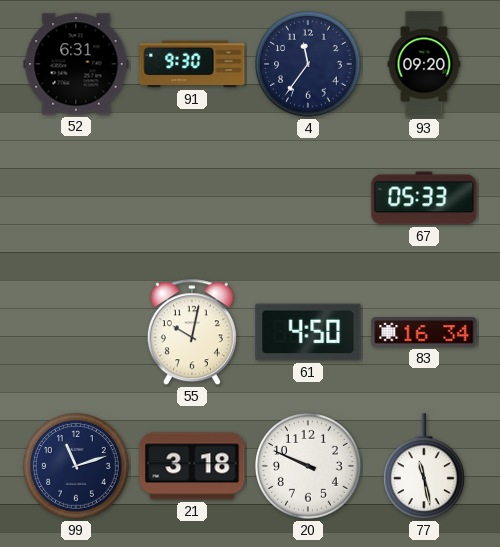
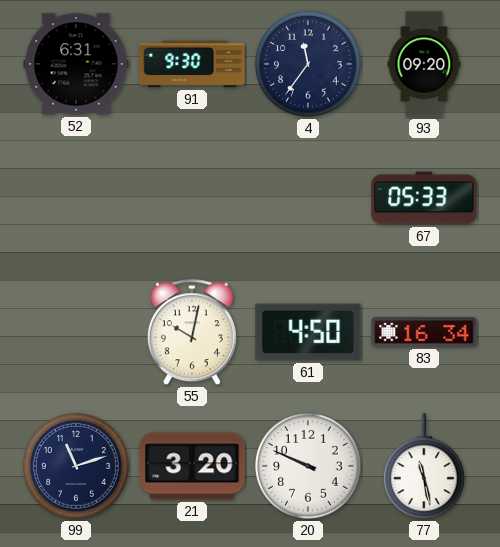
21: 3:18 -> 3:20 (192, 466)
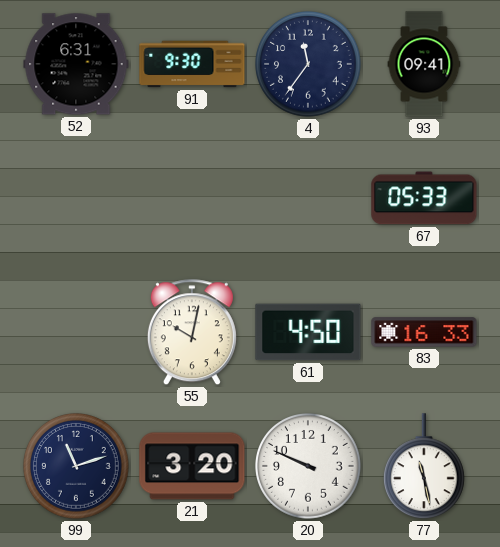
93: 09:20 -> 09:41 (424, 64)
83: 16:34 -> 16:33 (424, 332)
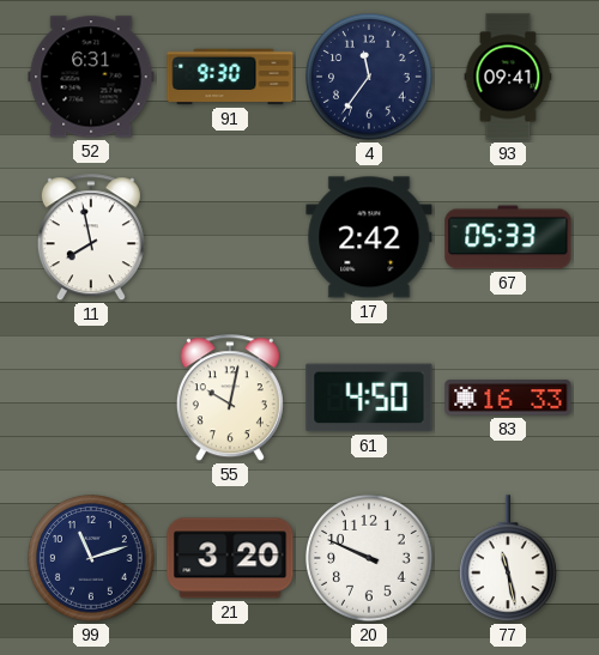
11: none -> 7:58 (91, 238)
17: none -> 2:42 (369, 237)
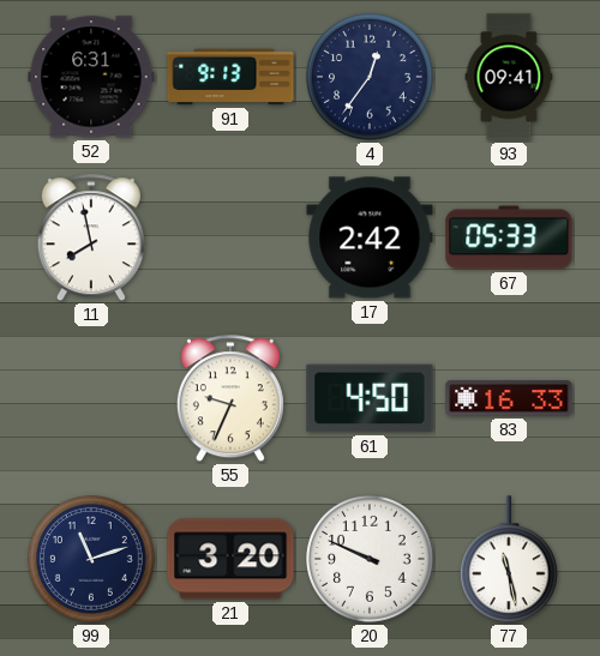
91: 9:30 -> 9:13 (230, 77)
4: 11:36 -> 12:36 (371, 78)
55: 10:02 -> 9:34 (230, 399)
